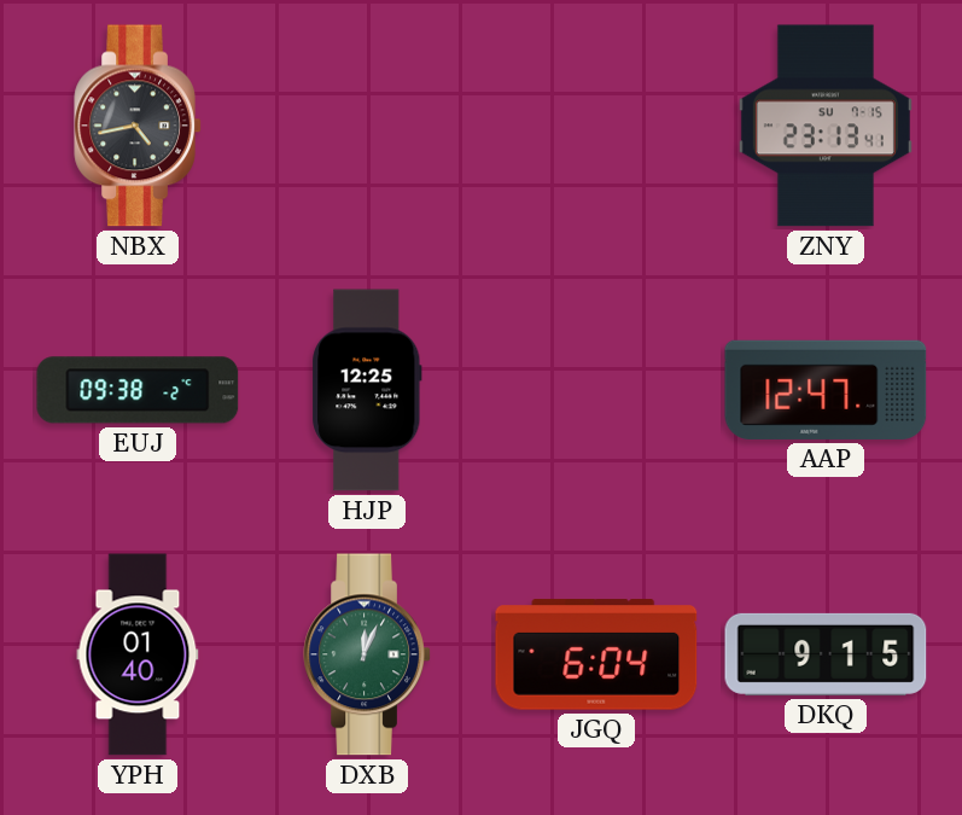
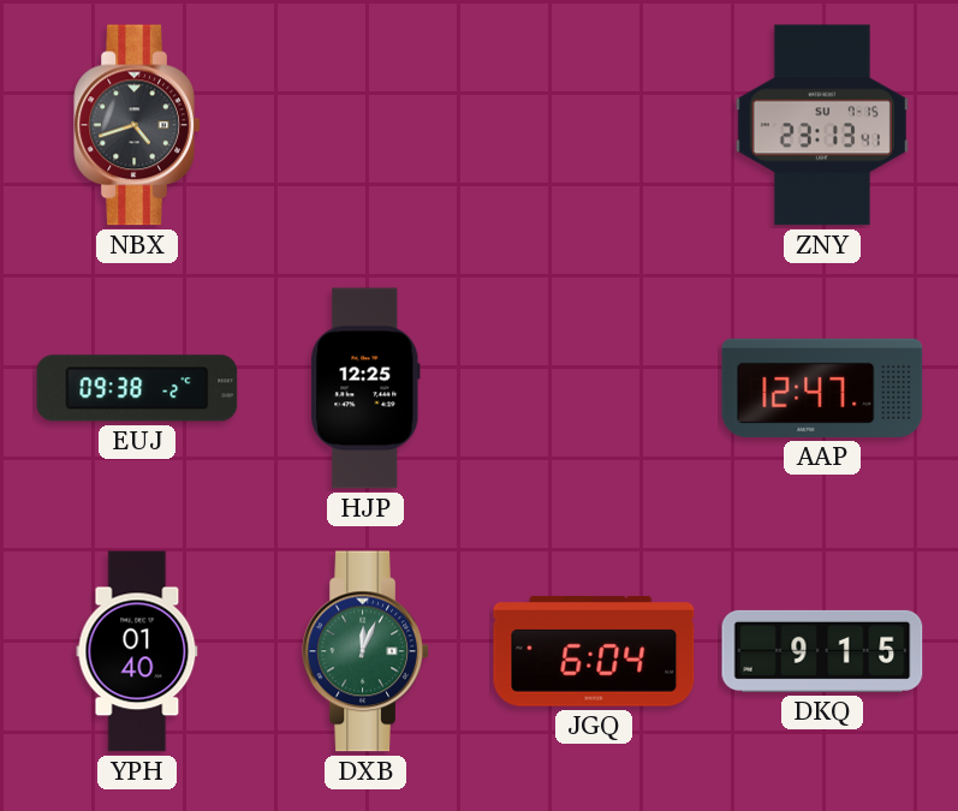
NBX: 4:43 -> 4:42 (137, 125)
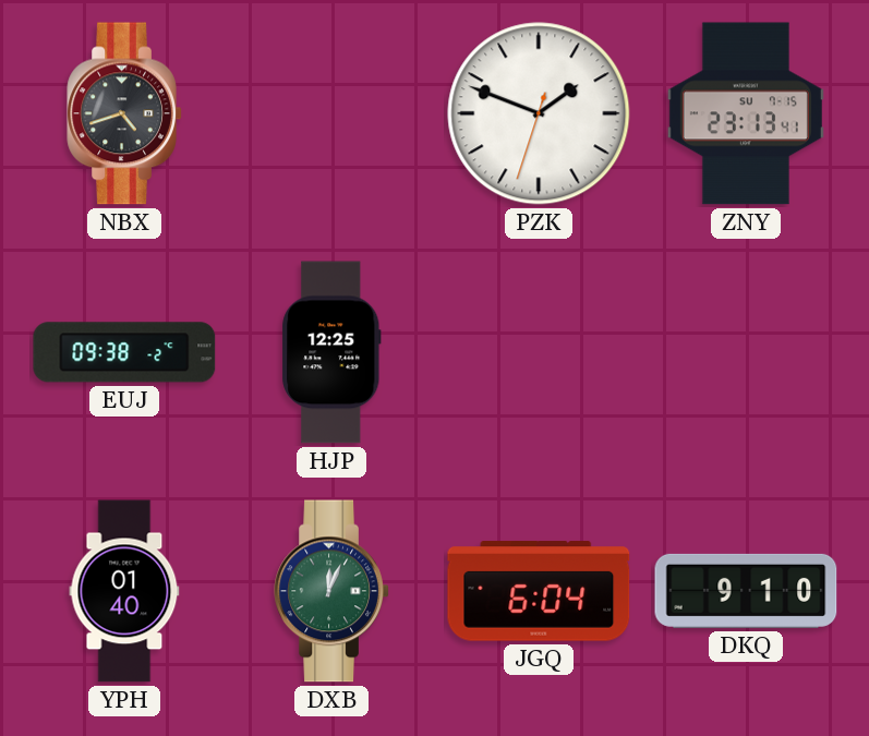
PZK: none -> 1:48 (539, 113)
AAP: 12:47 -> none (822, 388)
DKQ: 9:15 -> 9:10 (746, 591)
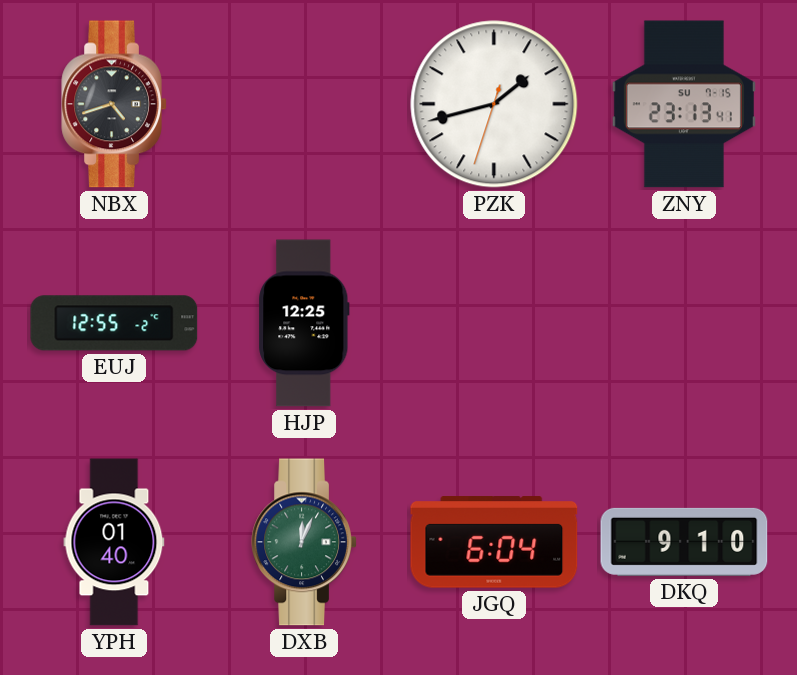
PZK: 1:48 -> 1:42 (494, 104)
EUJ: 09:38 -> 12:55 (114, 323)
